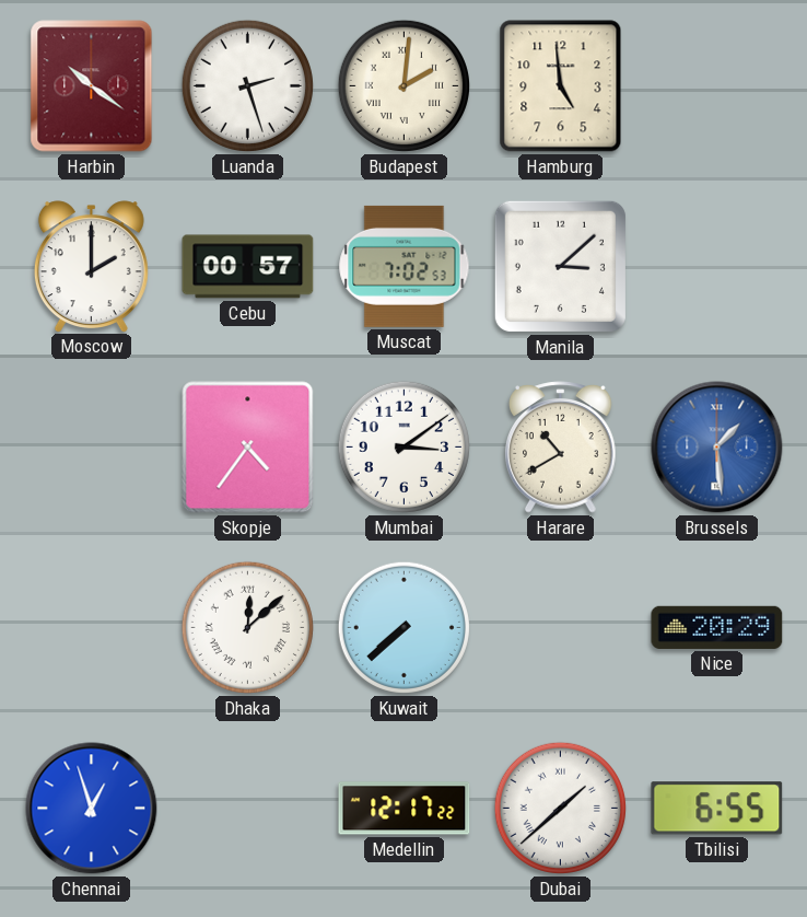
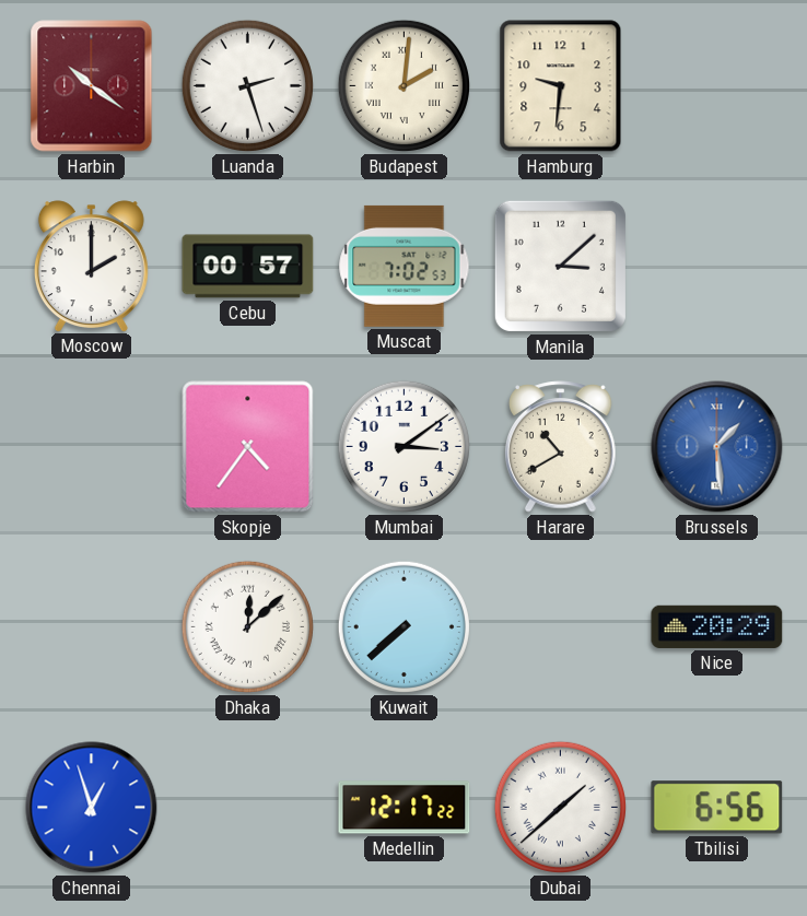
Hamburg: 4:59 -> 9:31 (561, 86)
Tbilisi: 6:55 -> 6:56 (717, 808)
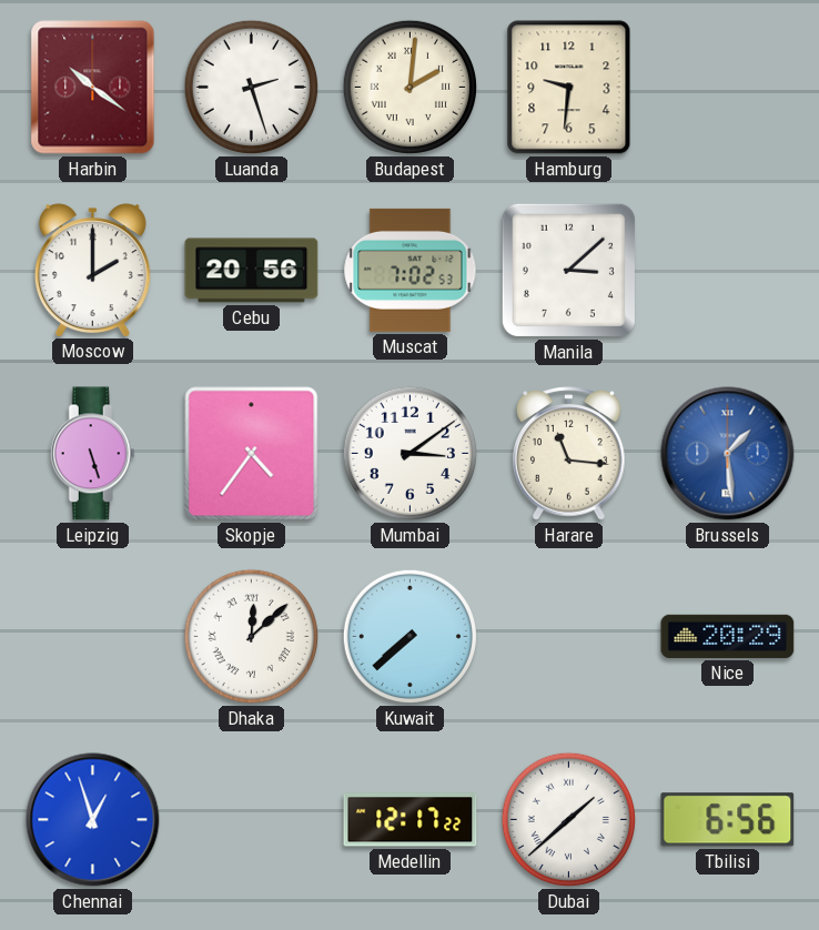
Cebu: 00:57 -> 20:56 (252, 271)
Leipzig: none -> 5:27 (92, 454)
Harare: 10:40 -> 11:16 (569, 454)
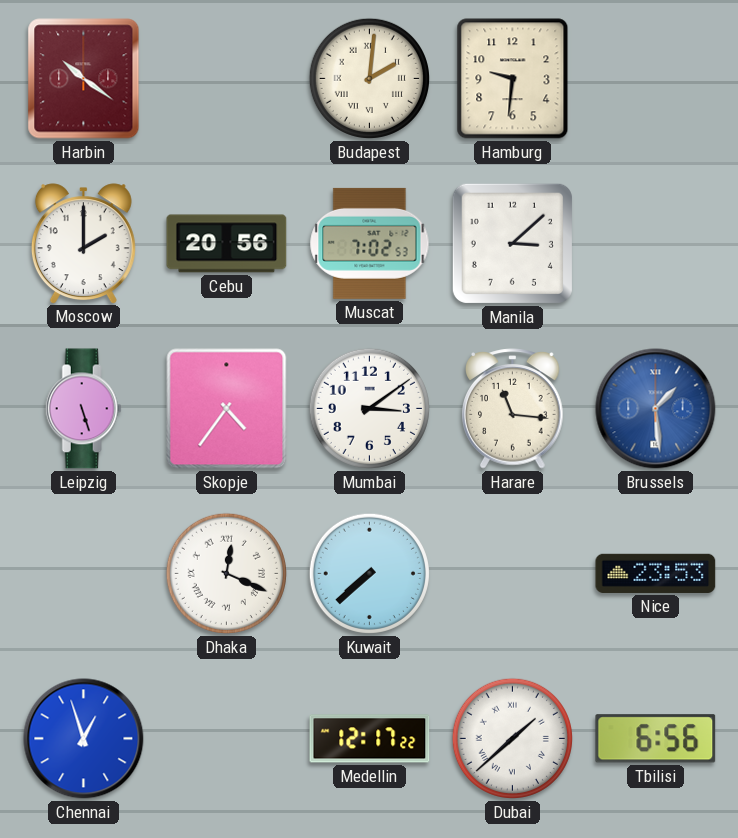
Luanda: 2:27 -> none (251, 87)
Dhaka: 12:08 -> 12:19 (226, 573)
Nice: 20:29 -> 23:53 (656, 573)
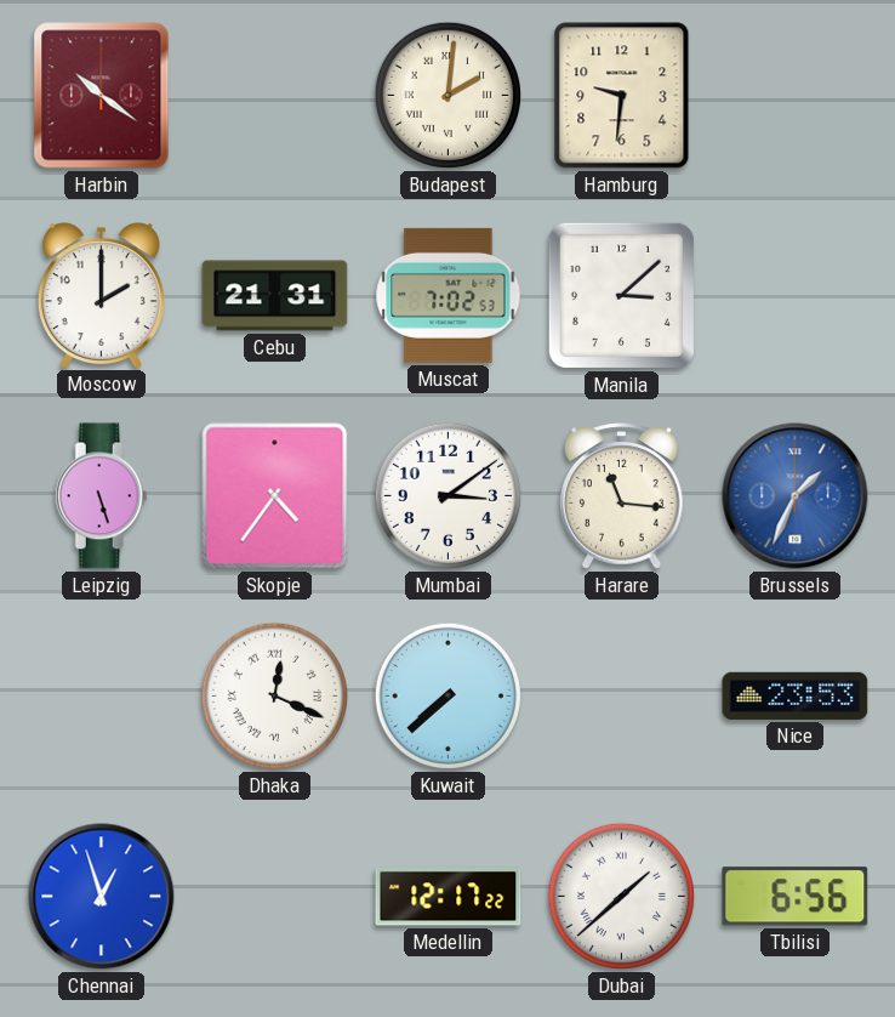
Cebu: 20:56 -> 21:31 (275, 296)
Brussels: 1:29 -> 1:34 (796, 496)
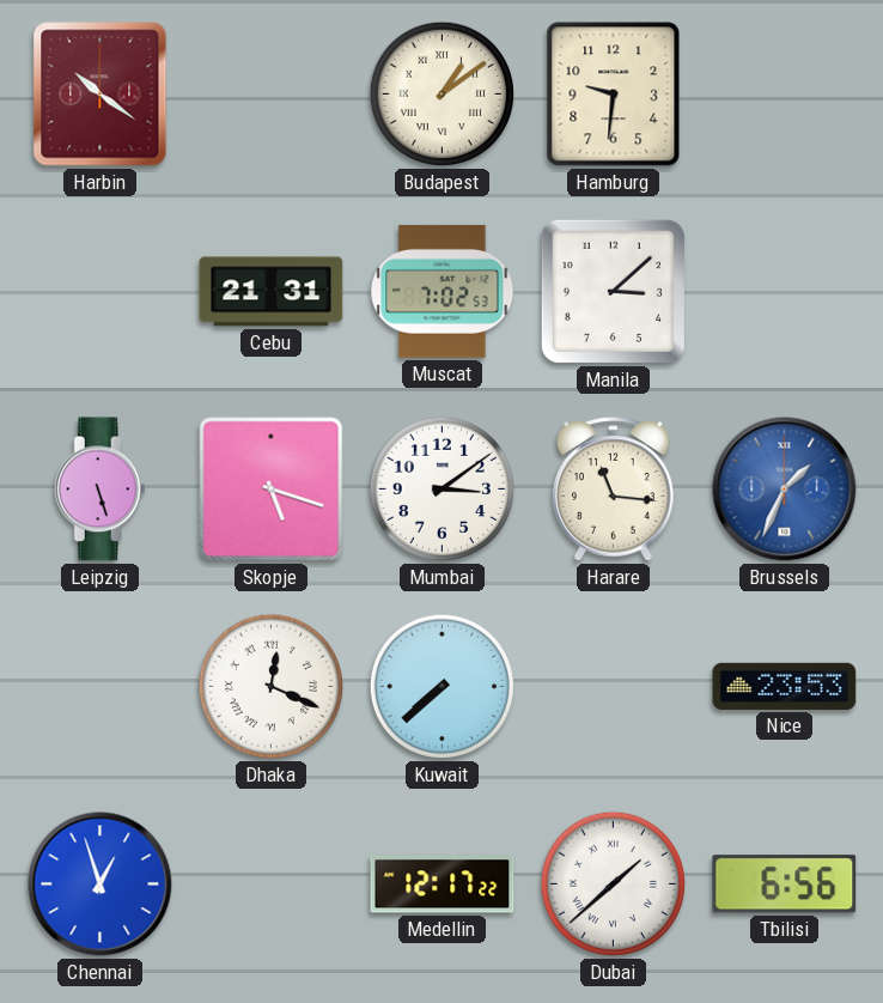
Budapest: 2:01 -> 1:09 (441, 93)
Moscow: 2:00 -> none (101, 295)
Skopje: 4:36 -> 5:18 (272, 490)
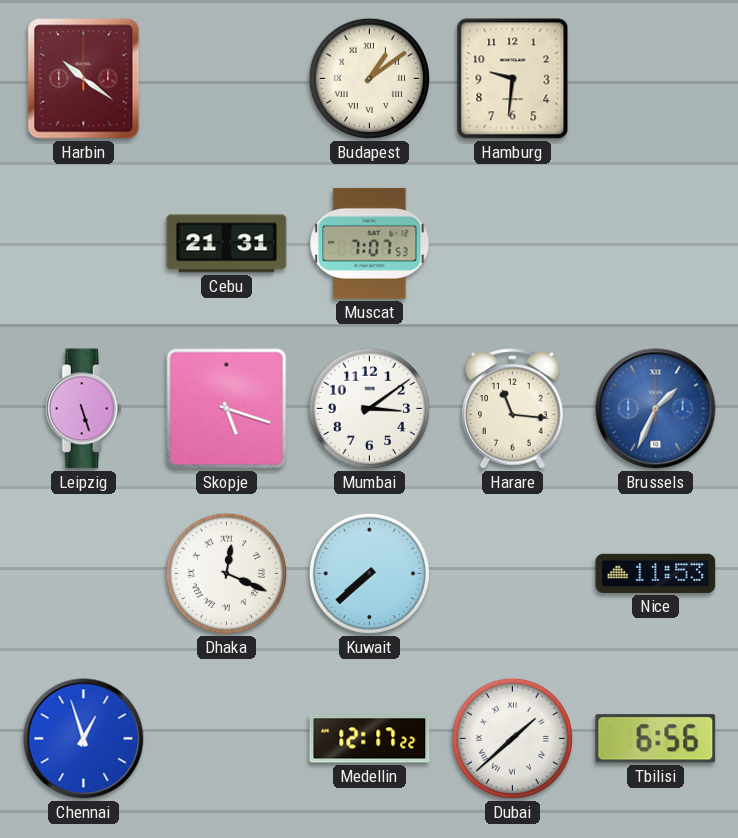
Muscat: 7:02 -> 7:07 (370, 243)
Manila: 3:08 -> none (613, 291)
Nice: 23:53 -> 11:53 (656, 573)
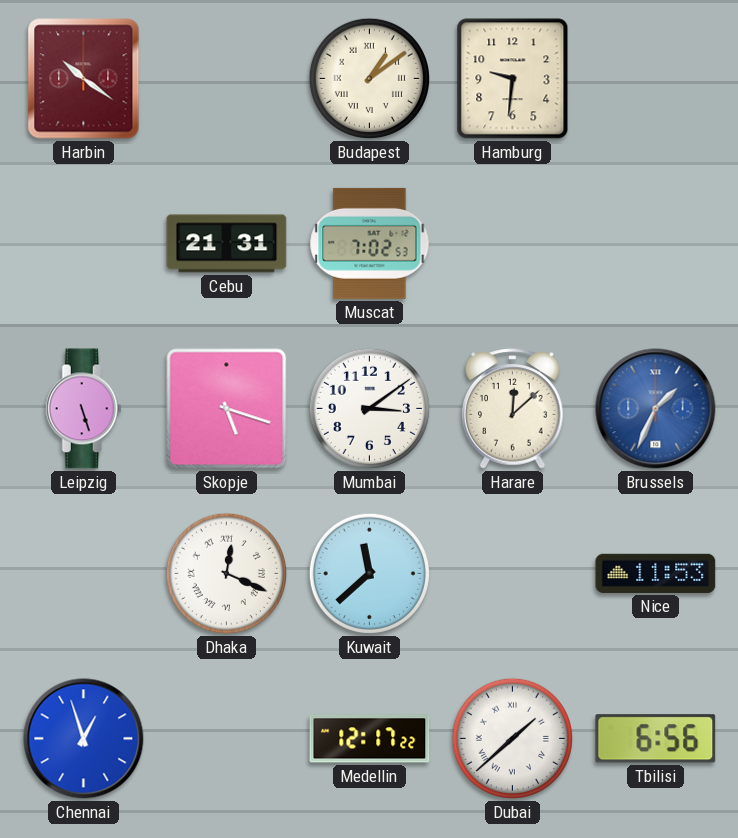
Muscat: 7:07 -> 7:02 (370, 243)
Harare: 11:16 -> 12:08 (513, 409)
Kuwait: 7:38 -> 11:38 (369, 573)
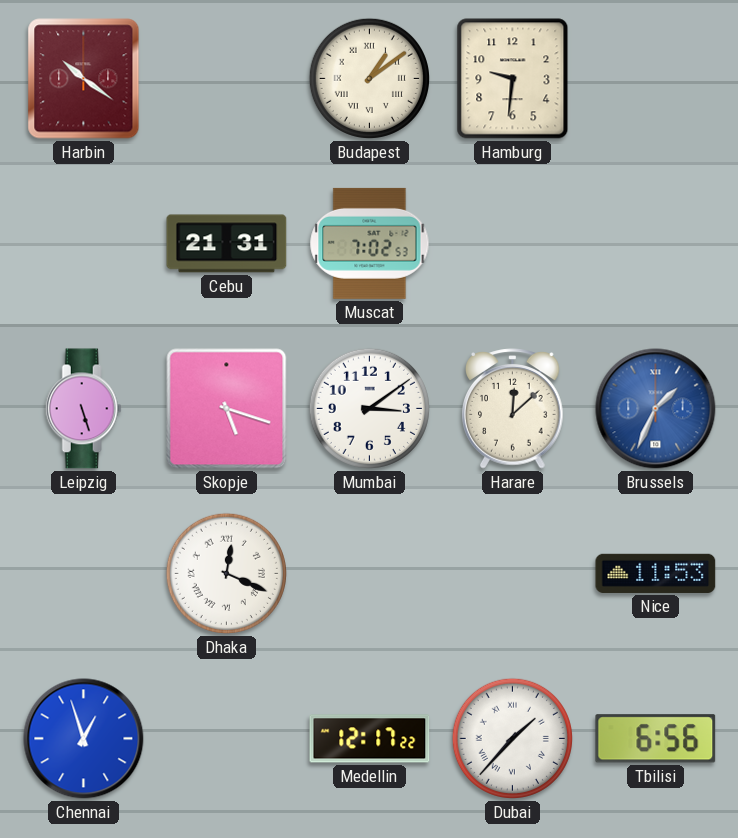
Kuwait: 11:38 -> none (369, 573)
Dubai: 1:38 -> 1:37 (512, 738)
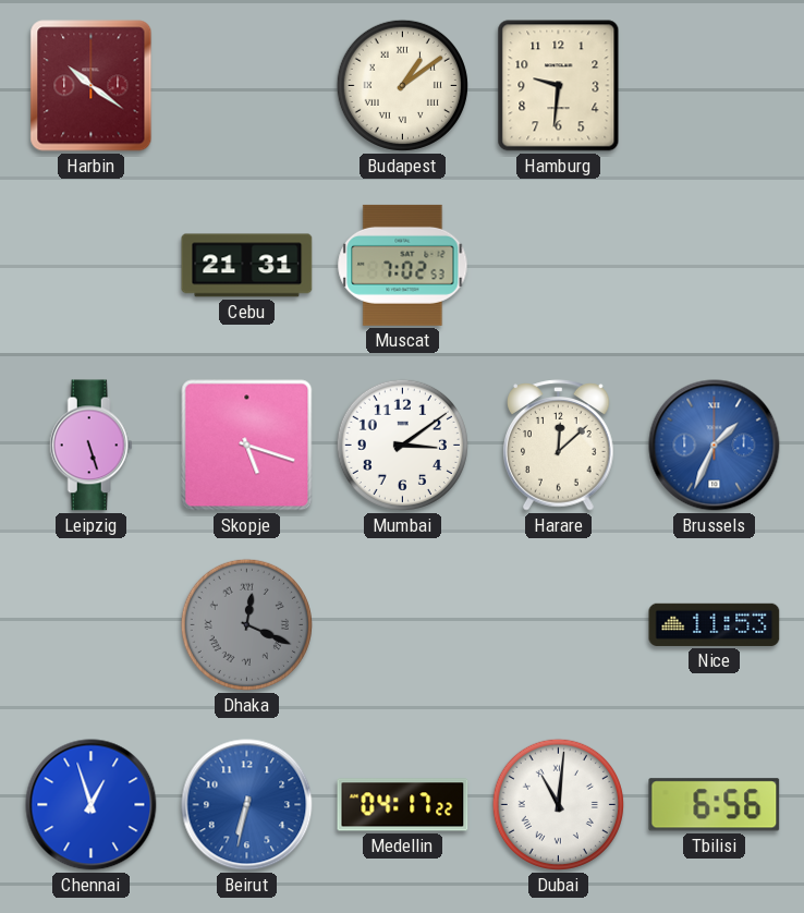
Dhaka dial: white -> grey (246, 624)
Beirut: none -> 6:32 (247, 805)
Medellin: 12:17 -> 04:17 (403, 805)
Dubai: 1:37 -> 11:01 (558, 804)
